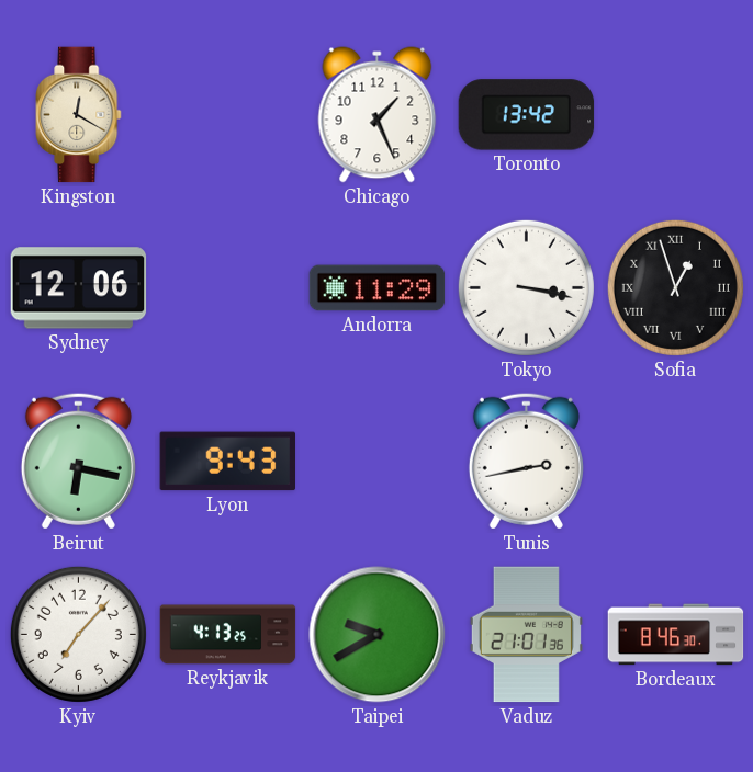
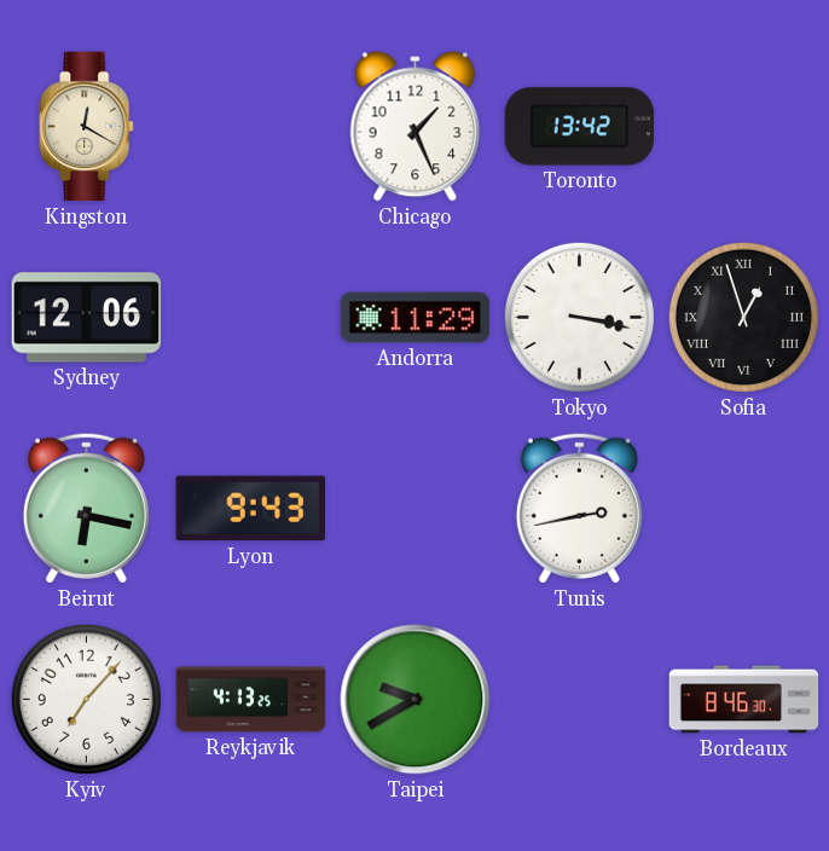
Vaduz: 21:01 -> none (526, 635)
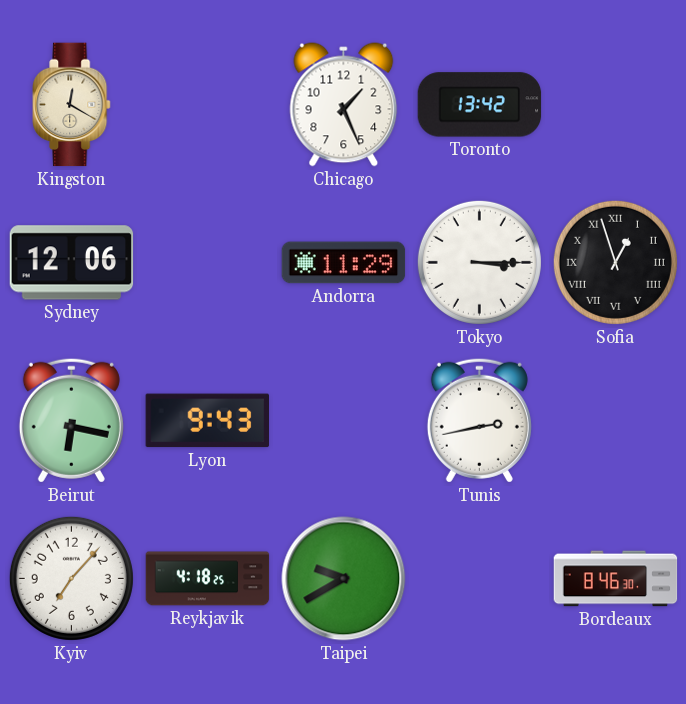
Tokyo: 3:17 -> 3:15 (479, 262)
Reykjavik: 4:13 -> 4:18 (208, 579)
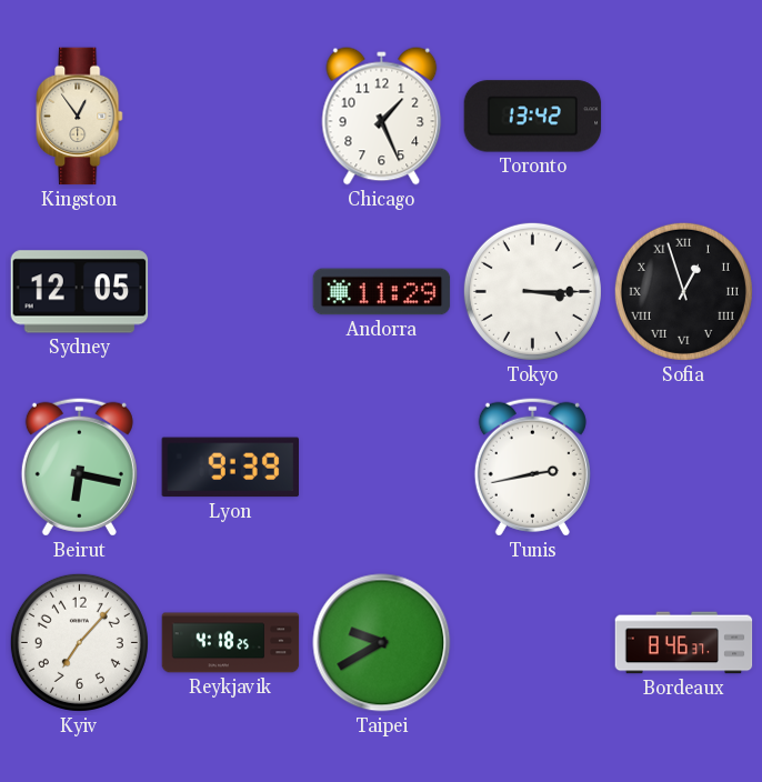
Kingston: 12:20 -> 12:54 (80, 117)
Sydney: 12:06 -> 12:05 (80, 292)
Lyon: 9:43 -> 9:39 (230, 468)
Bordeaux: 8:46:30 -> 8:46:37 (684, 643)
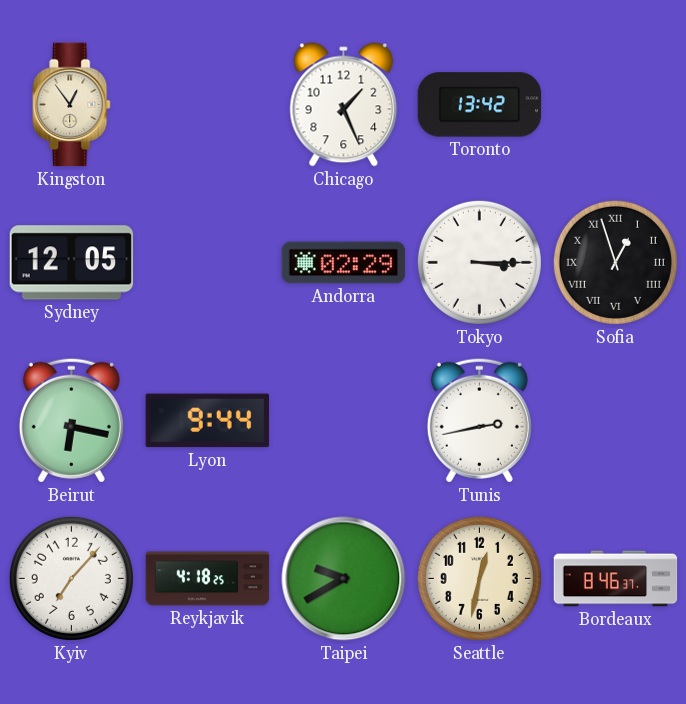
Andorra: 11:29 -> 02:29 (344, 263)
Lyon: 9:39 -> 9:44 (207, 421)
Seattle: none -> 12:32 (479, 578)
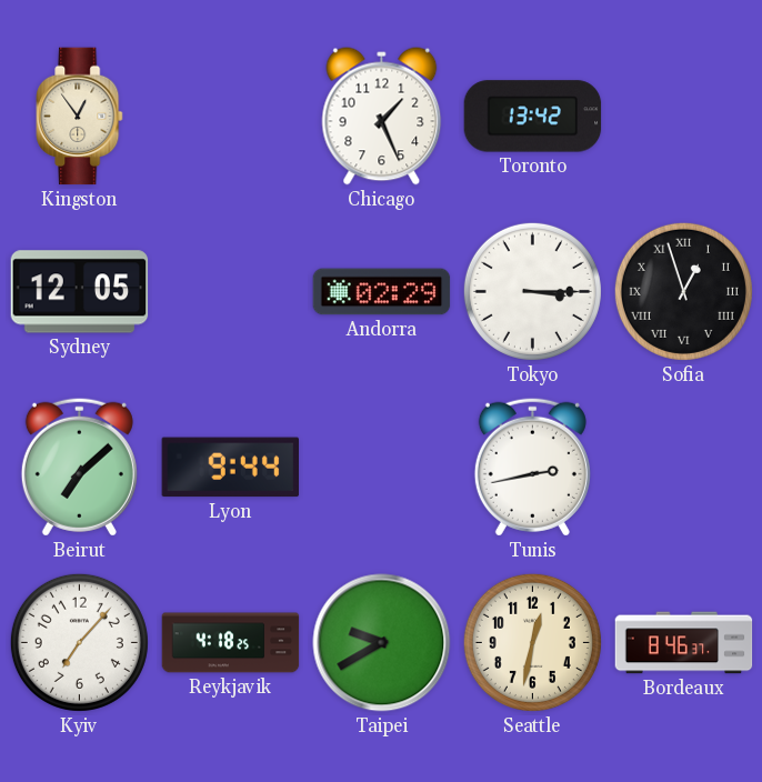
Beirut: 6:17 -> 7:08 (79, 467)
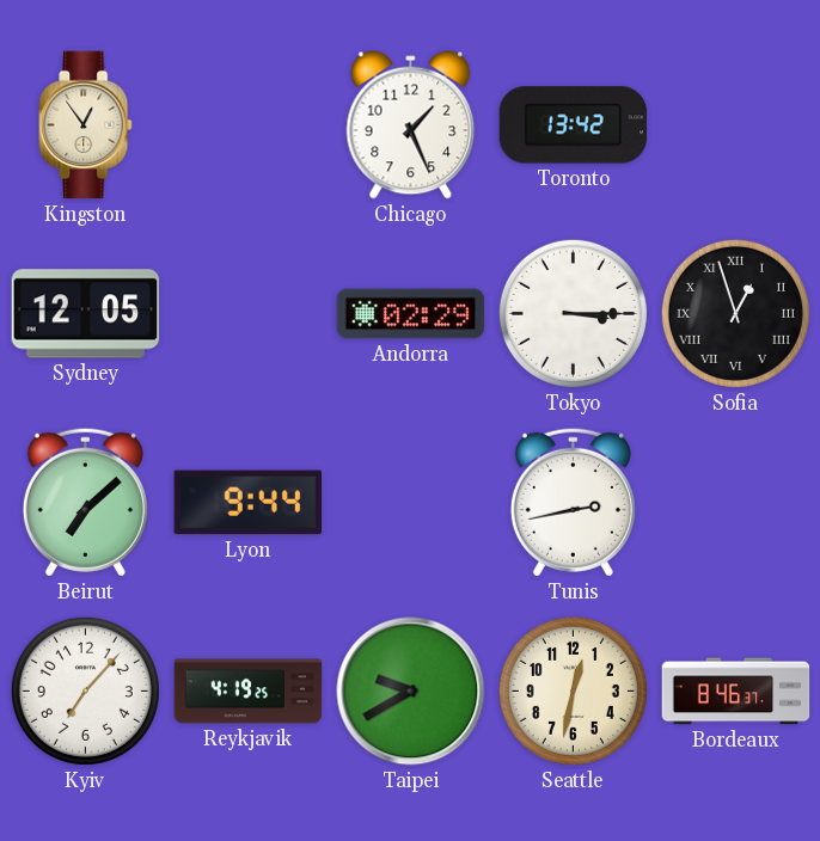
Reykjavik: 4:18 -> 4:19 (249, 692)
